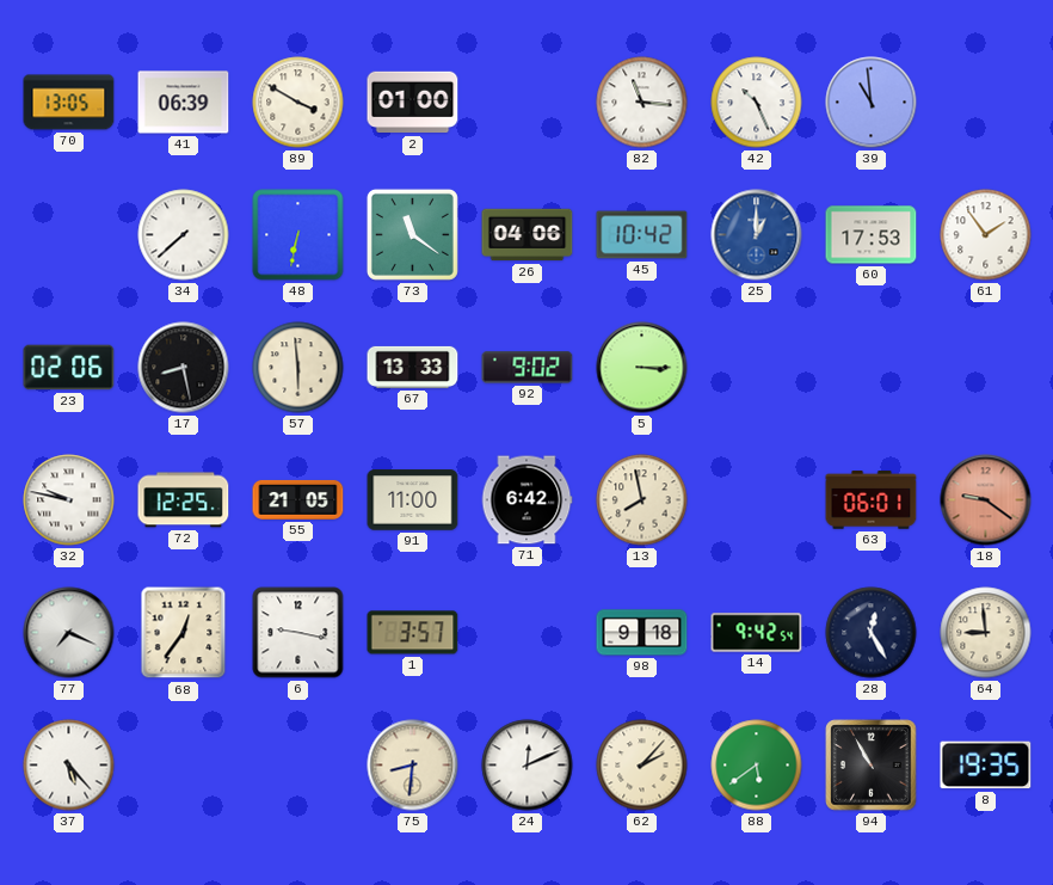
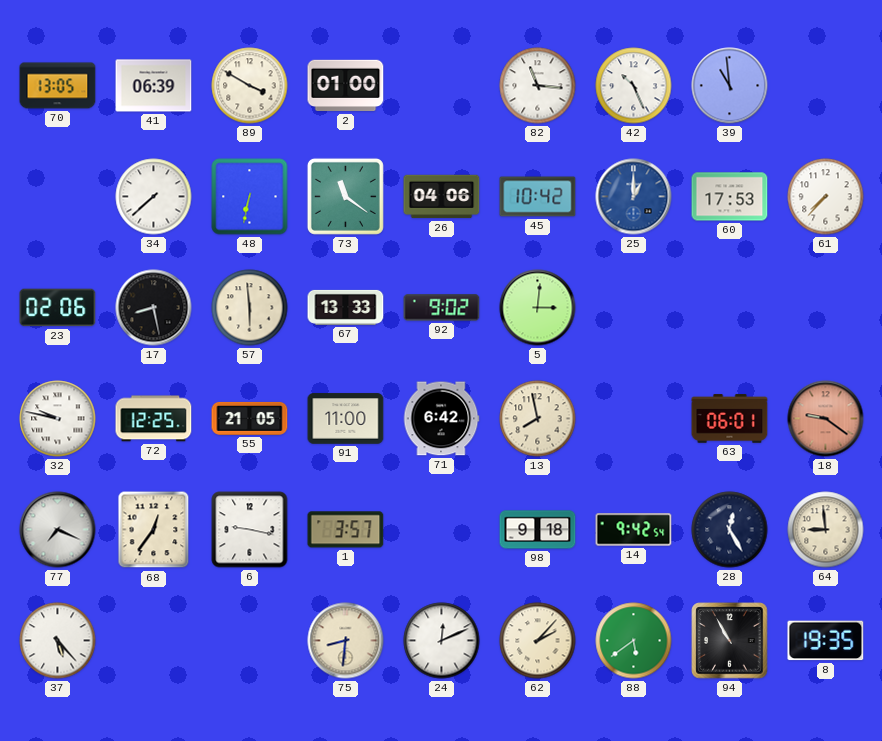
61: 1:54 -> 7:37 (826, 197)
5: 3:15 -> 3:01 (538, 308)
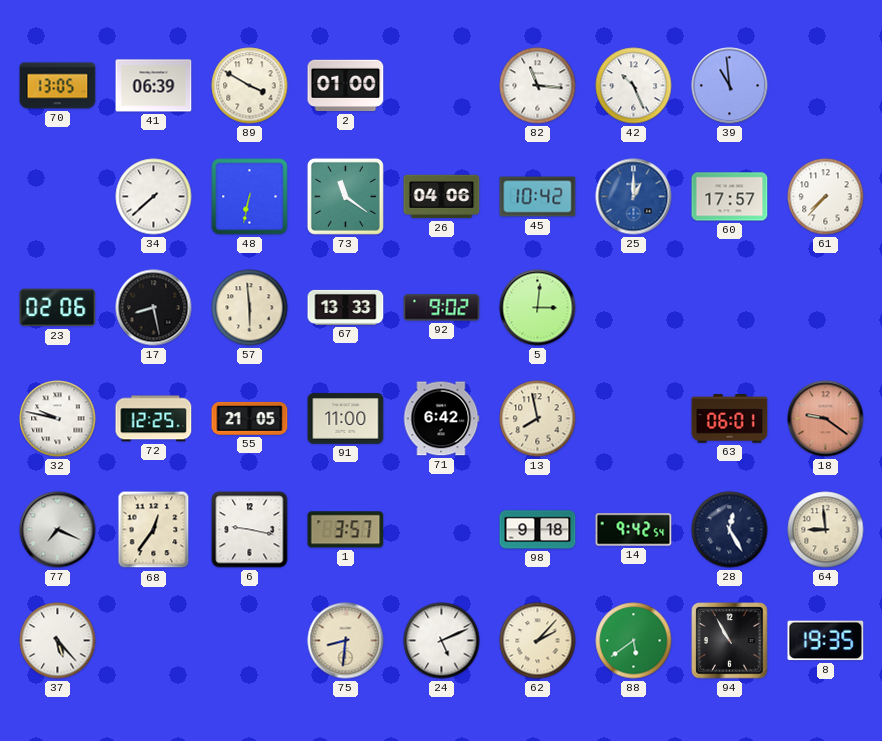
60: 17:53 -> 17:57 (730, 197)
24: 12:11 -> 5:11 (442, 641)
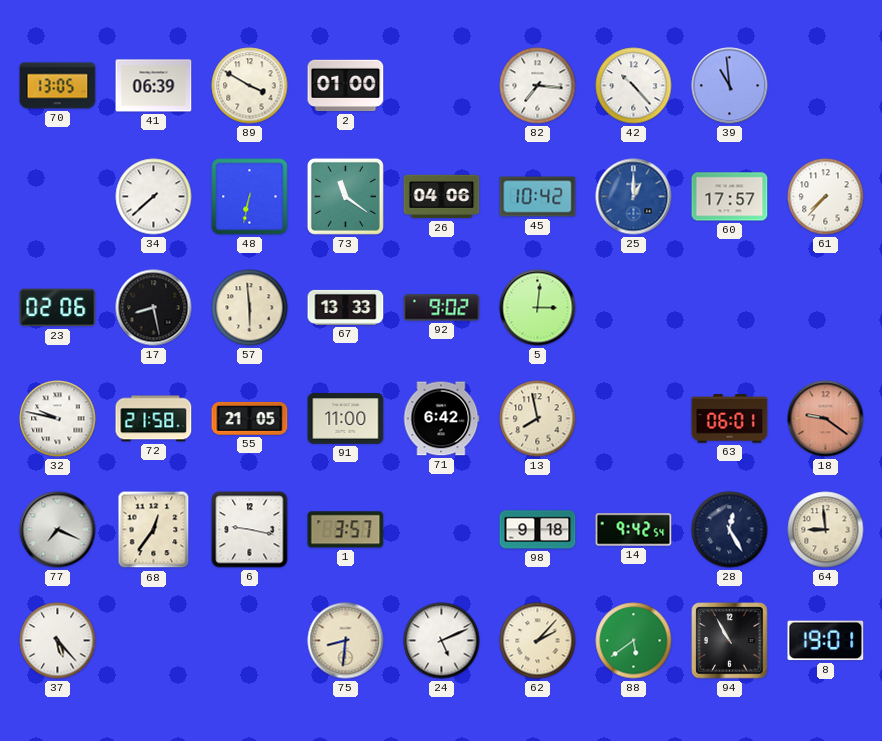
82: 11:16 -> 7:16 (538, 86)
42: 10:26 -> 10:23 (634, 86)
72: 12:25 -> 21:58 (154, 419)
8: 19:35 -> 19:01 (826, 641)
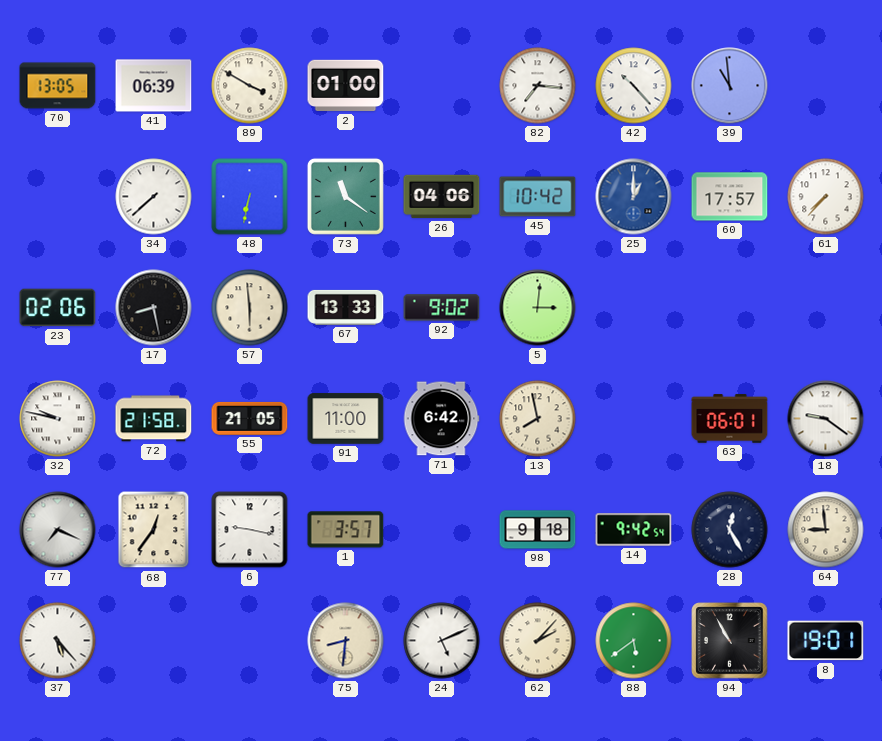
18 dial: salmon -> white (826, 419)
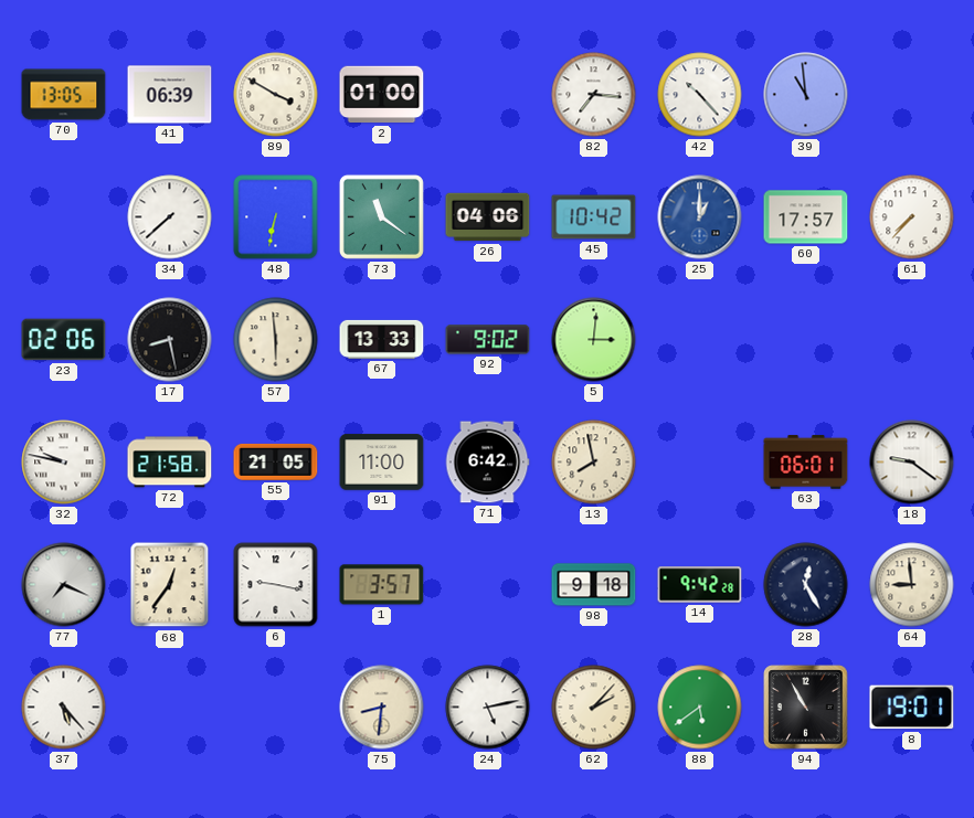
14: 9:42:54 -> 9:42:28 (700, 585)
24: 5:11 -> 5:13 (488, 708)
